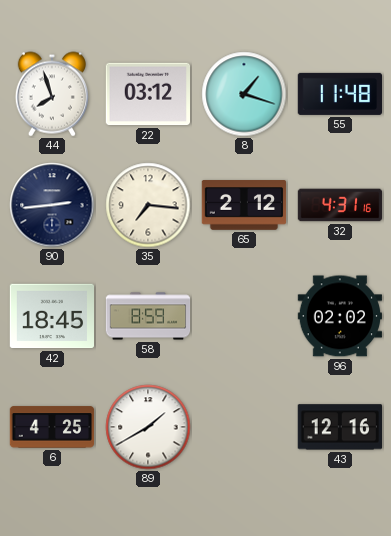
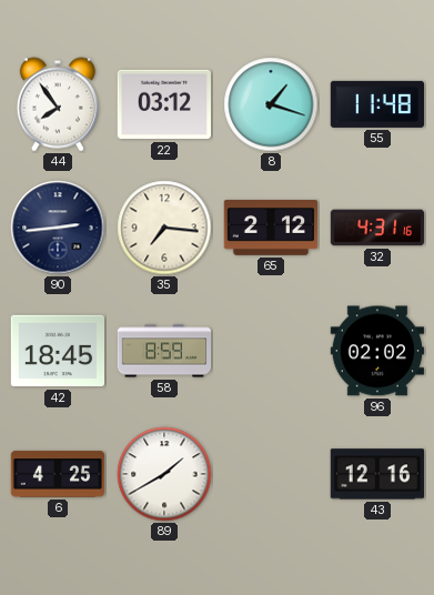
44: 7:57 -> 7:54 (57, 104)
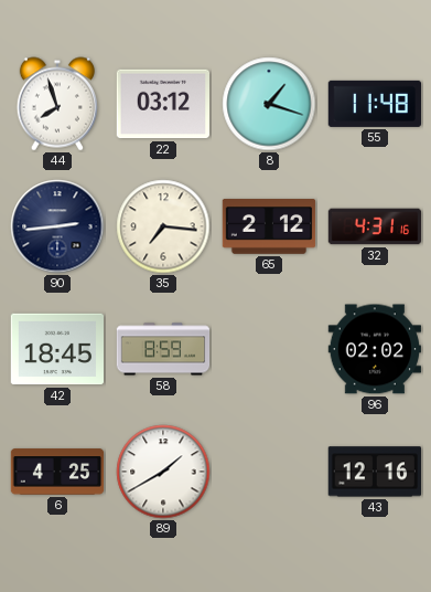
44: 7:54 -> 7:57 (56, 104)
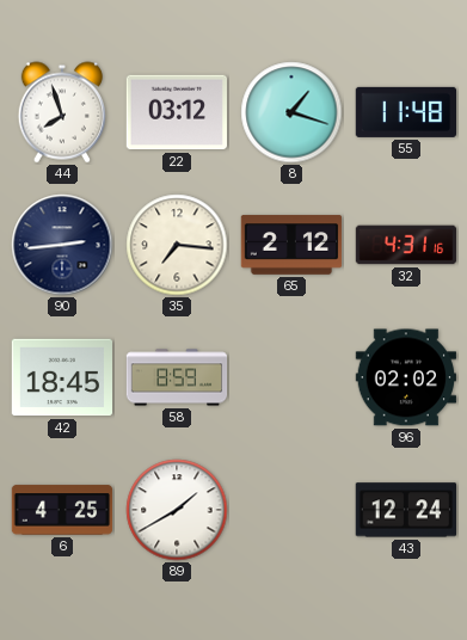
43: 12:16 -> 12:24 (405, 510)
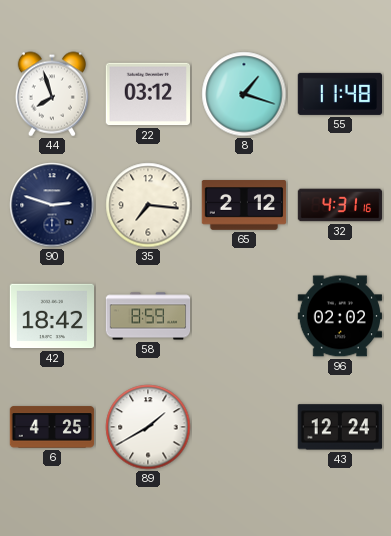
90: 2:44 -> 2:48 (52, 205)
42: 18:45 -> 18:42 (52, 316)
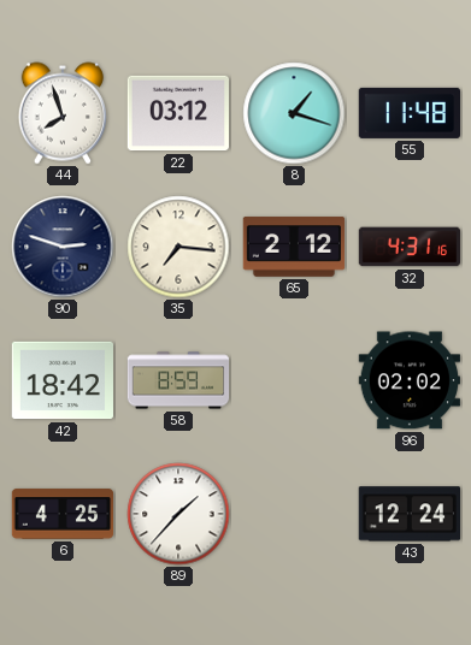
89: 1:40 -> 1:37 (178, 514)
